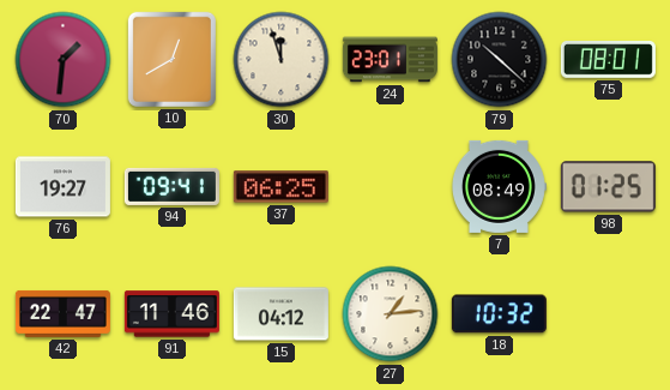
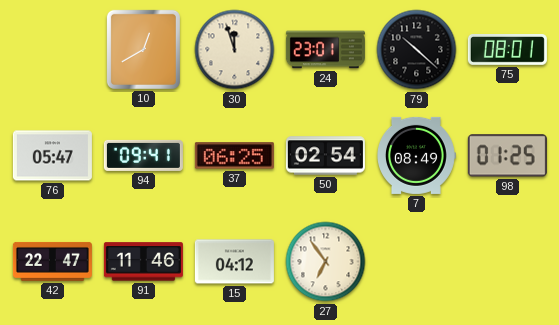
70: 1:31 -> none (64, 60)
76: 19:27 -> 05:47 (52, 156)
50: none -> 02:54 (325, 156)
27: 1:14 -> 6:54 (326, 262)
18: 10:32 -> none (499, 314)
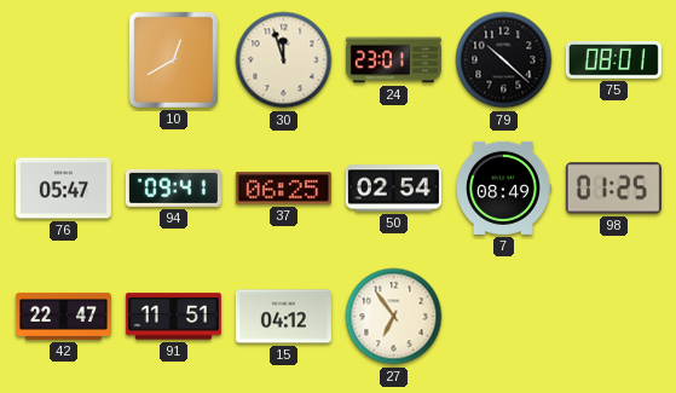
91: 11:46 -> 11:51 (173, 317)
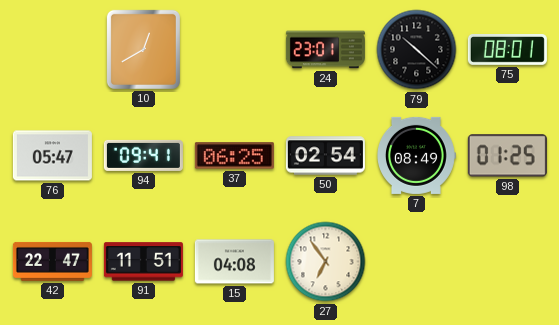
30: 11:57 -> none (284, 60)
15: 04:12 -> 04:08 (234, 262)
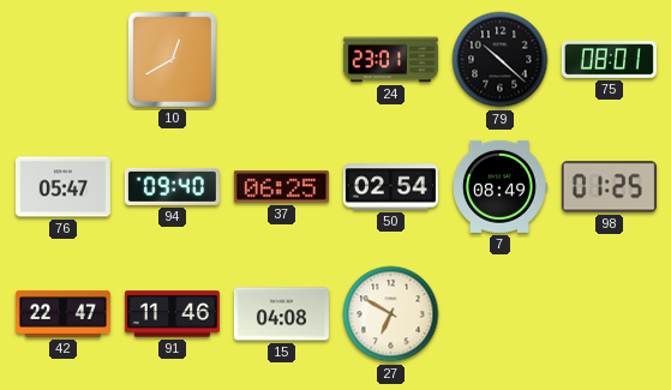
94: 09:41 -> 09:40 (172, 186)
91: 11:51 -> 11:46 (172, 314)
27: 6:54 -> 6:50 (391, 314)
